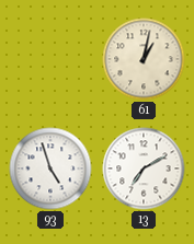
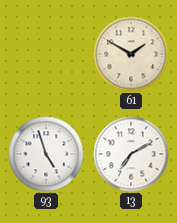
61: 1:02 -> 1:50 (131, 54)
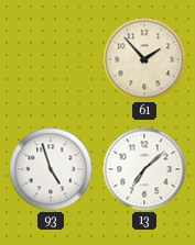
61: 1:50 -> 1:53 (144, 59)
13: 7:10 -> 7:08 (144, 169)
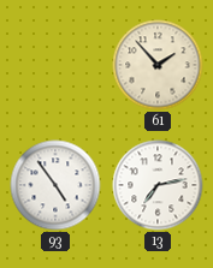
93: 4:57 -> 4:54 (55, 185)
13: 7:08 -> 7:13 (158, 185)
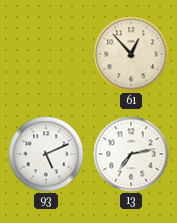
61: 1:53 -> 12:53 (131, 54)
93: 4:54 -> 5:11 (46, 154)
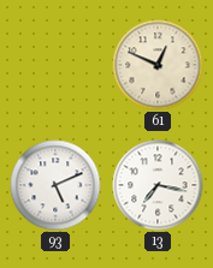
61: 12:53 -> 12:49 (158, 65)
13: 7:13 -> 7:17 (158, 185)
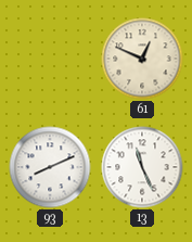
93: 5:11 -> 8:11 (50, 167)
13: 7:17 -> 11:26 (142, 167)
